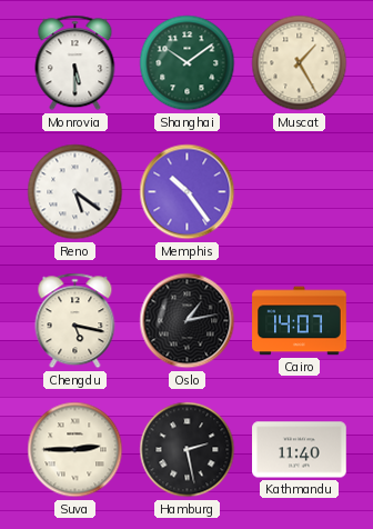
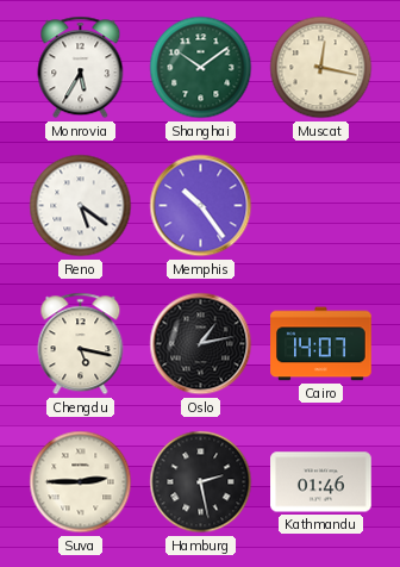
Monrovia: 5:30 -> 5:35 (81, 68)
Muscat: 1:25 -> 12:17 (321, 68)
Kathmandu: 11:40 -> 01:46 (321, 482)
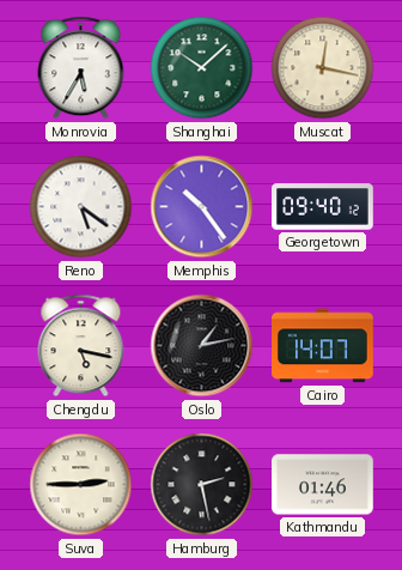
Shanghai: 10:09 -> 10:08 (202, 68)
Georgetown: none -> 09:40 (323, 207)
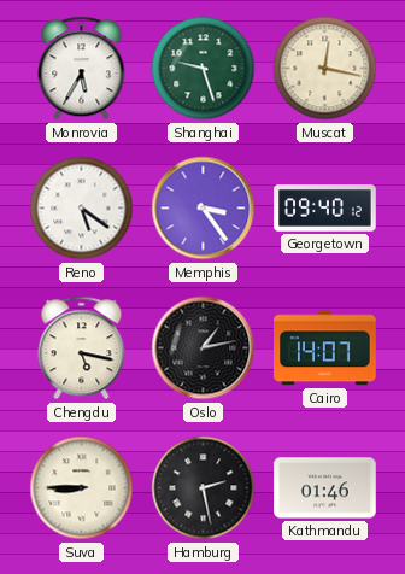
Shanghai: 10:08 -> 9:27 (204, 69)
Memphis: 10:24 -> 3:24 (204, 209)
Suva: 2:45 -> 8:45 (82, 488)
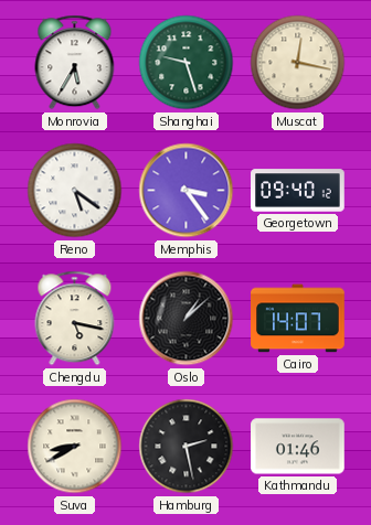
Oslo: 1:13 -> 1:08 (187, 319)
Suva: 8:45 -> 8:40 (75, 447)
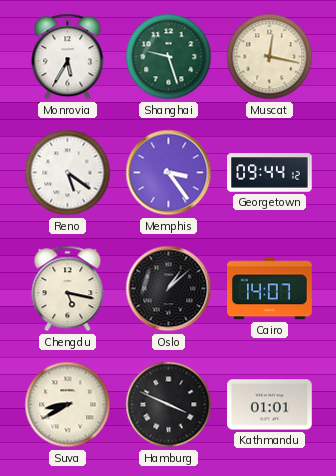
Georgetown: 09:40 -> 09:44 (270, 173)
Hamburg: 2:28 -> 3:49 (169, 405)
Kathmandu: 01:46 -> 01:01 (270, 405)
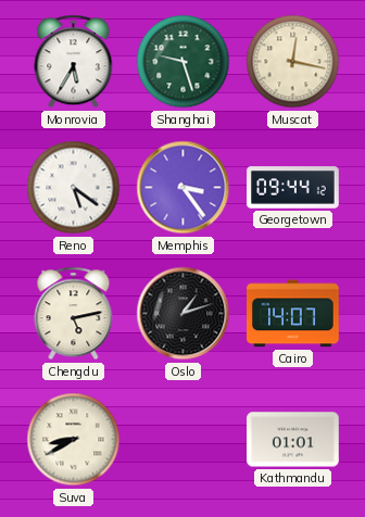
Chengdu: 5:17 -> 5:13 (74, 314)
Oslo: 1:08 -> 1:12 (184, 314)
Hamburg: 3:49 -> none (169, 405)
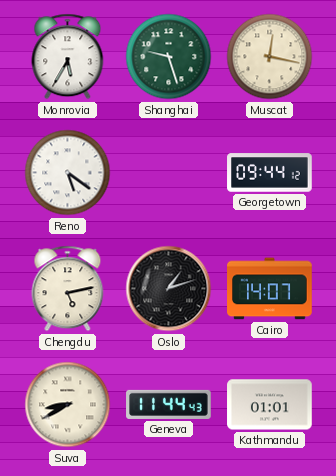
Memphis: 3:24 -> none (184, 188)
Geneva: none -> 11:44 (169, 404)
